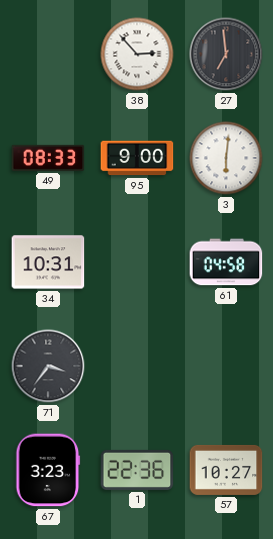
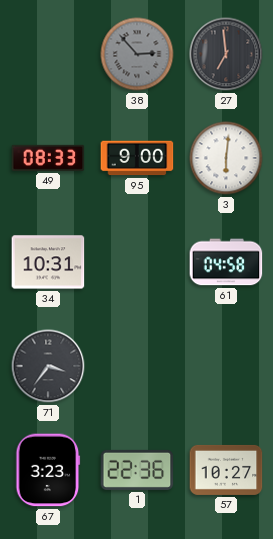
38 dial: white -> grey (137, 54)
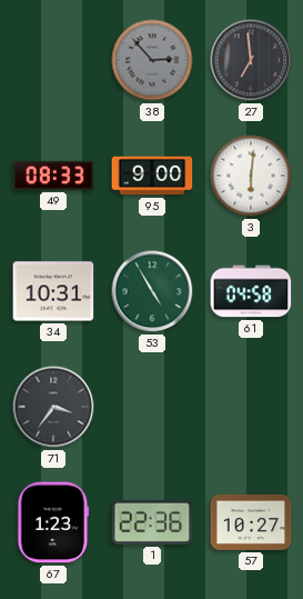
53: none -> 4:55 (152, 291)
67: 3:23 -> 1:23 (53, 522)
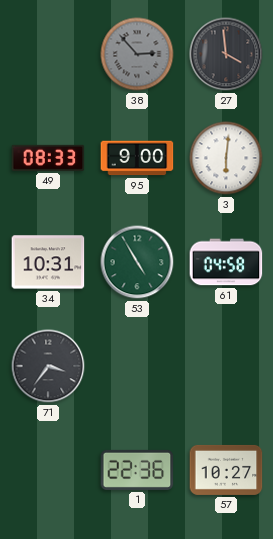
27: 6:59 -> 3:59 (226, 54)
67: 1:23 -> none (53, 522)
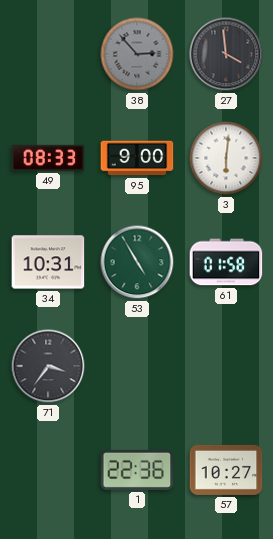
61: 04:58 -> 01:58 (226, 262)
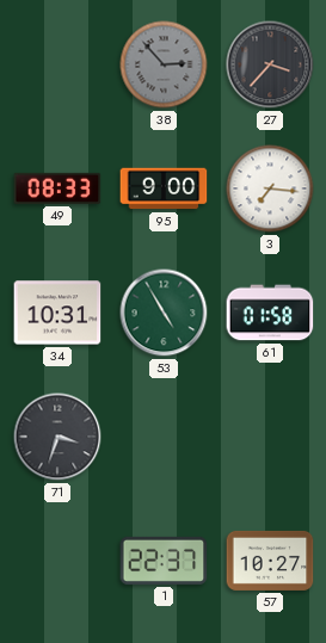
27: 3:59 -> 3:37 (270, 64)
3: 6:01 -> 7:16 (270, 188)
71: 3:36 -> 3:33 (57, 437)
1: 22:36 -> 22:37 (164, 561)
